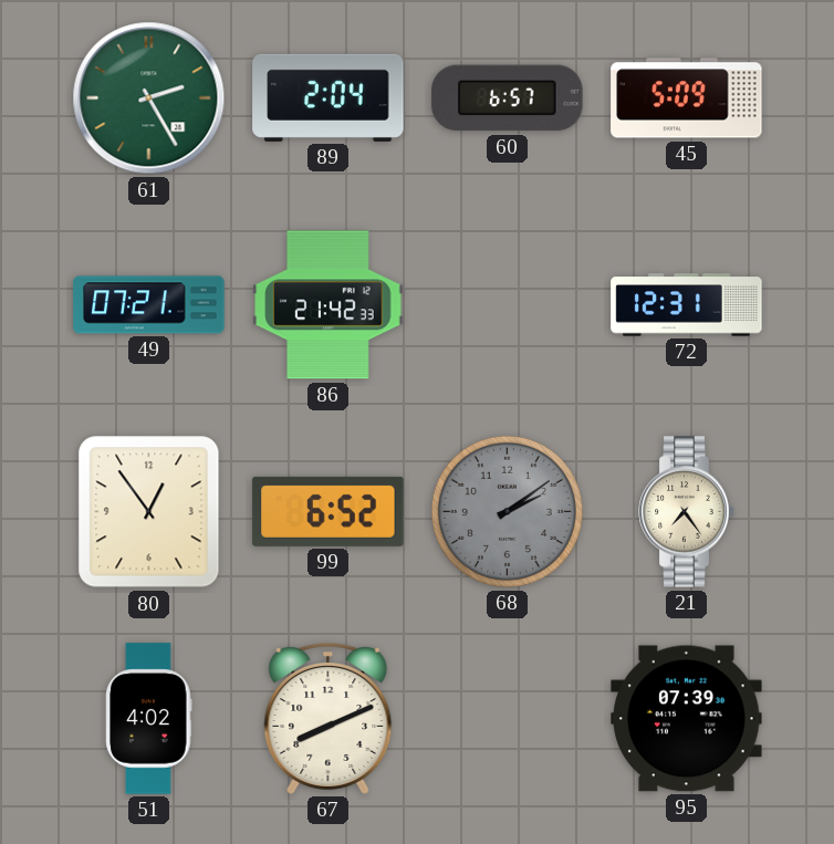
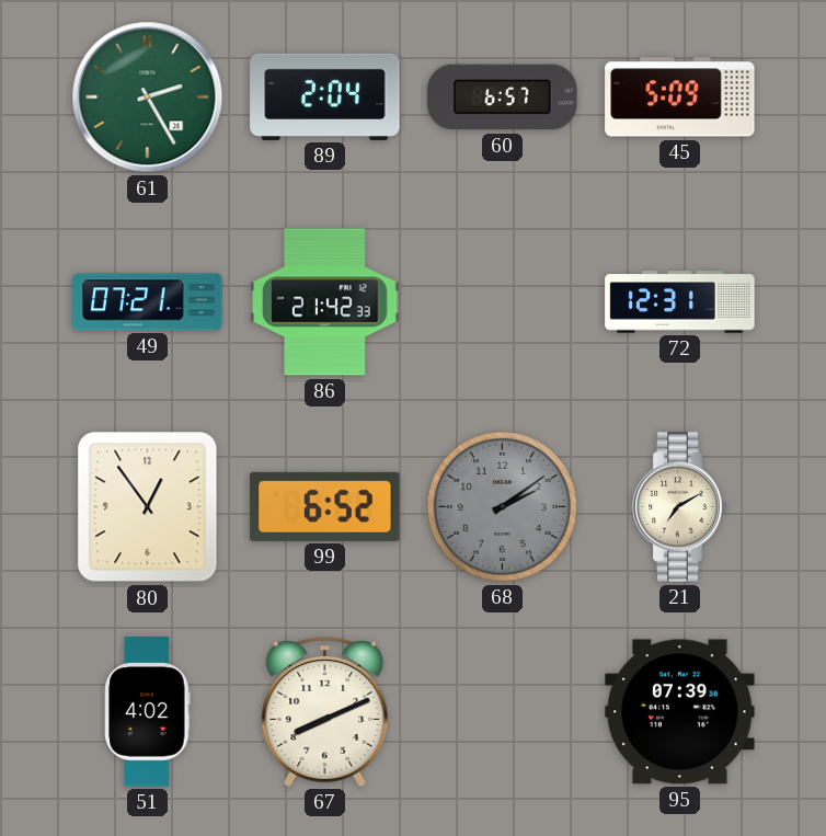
21: 7:24 -> 7:10 (680, 507)
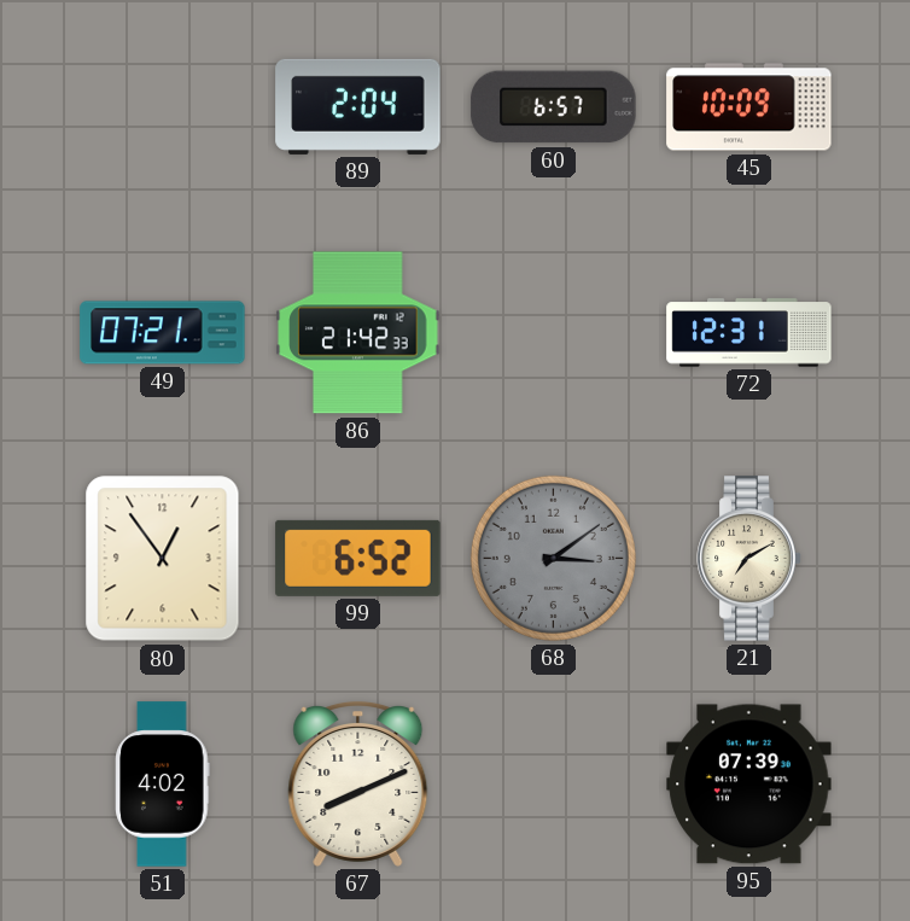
61: 2:25 -> none (148, 98)
45: 5:09 -> 10:09 (749, 107)
68: 2:09 -> 3:09 (553, 558)
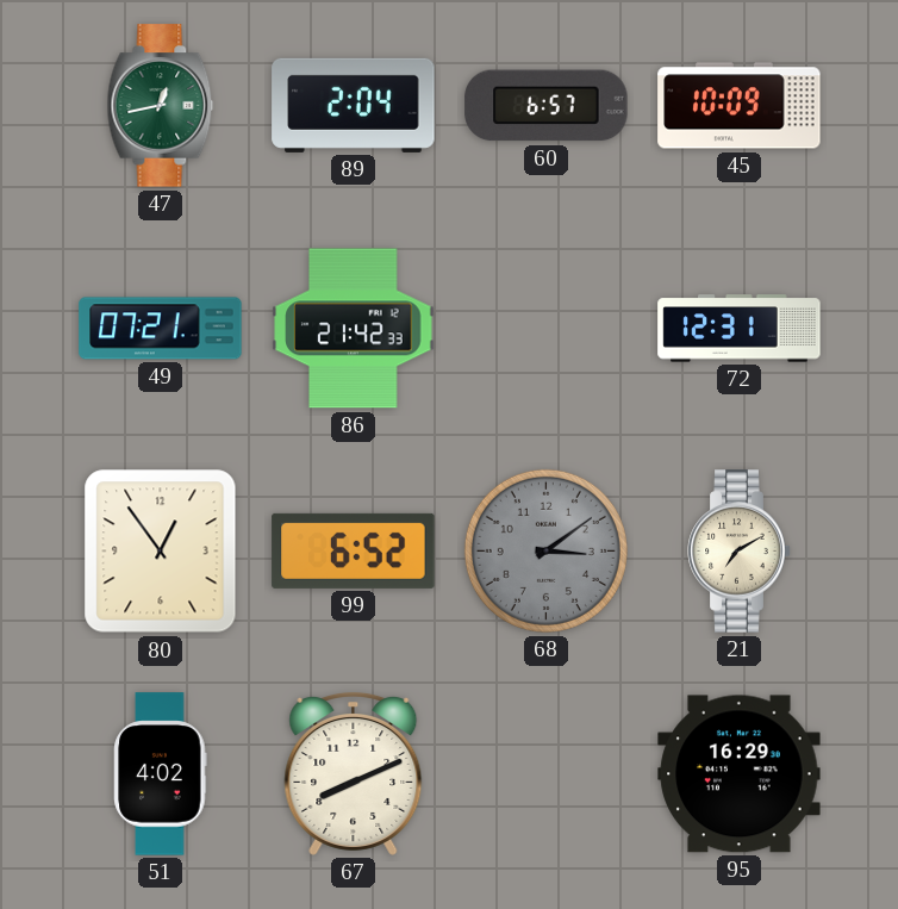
47: none -> 12:43 (161, 106)
95: 07:39 -> 16:29 (740, 774)
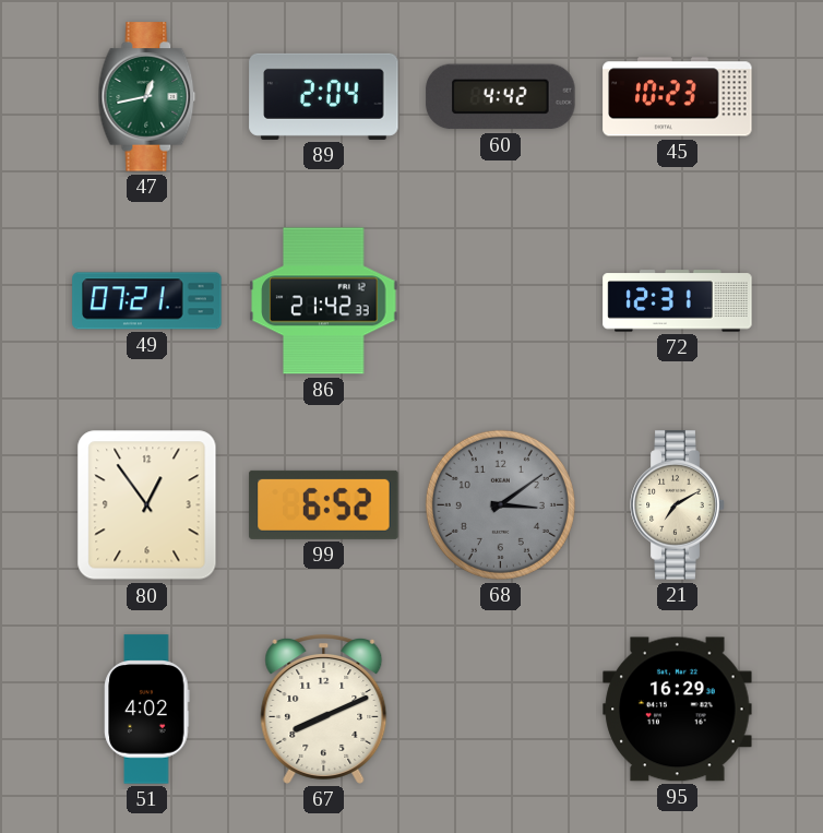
60: 6:57 -> 4:42 (501, 97)
45: 10:09 -> 10:23 (678, 97)
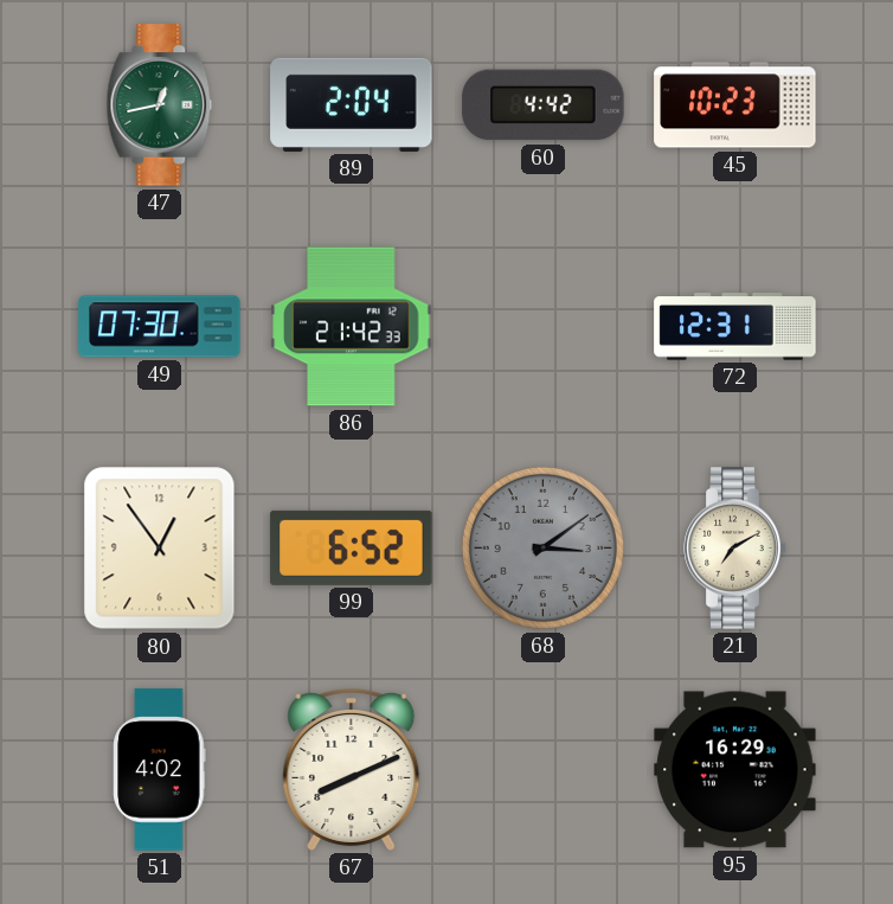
49: 07:21 -> 07:30 (160, 327)
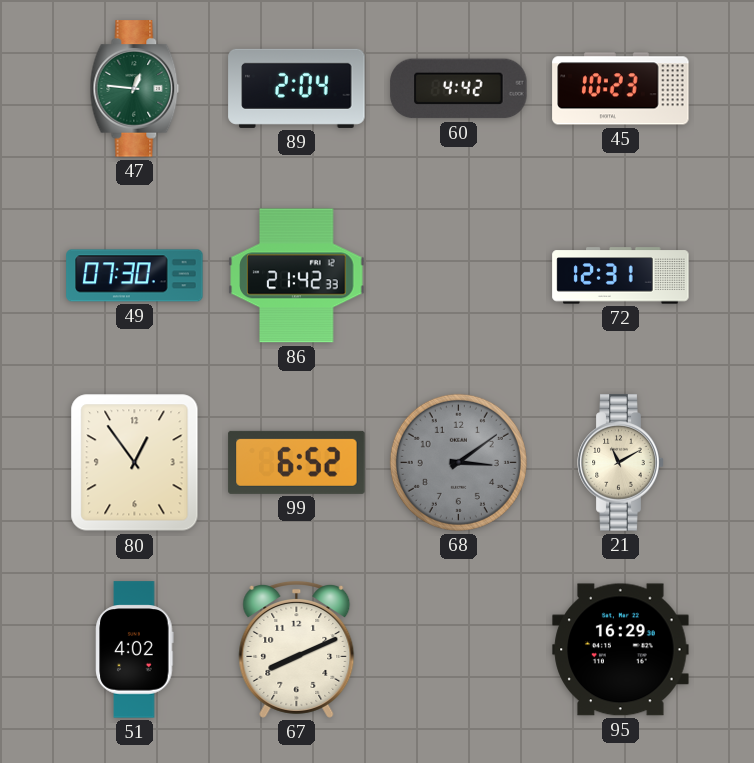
47: 12:43 -> 12:46 (135, 89)
21: 7:10 -> 11:10 (621, 463)
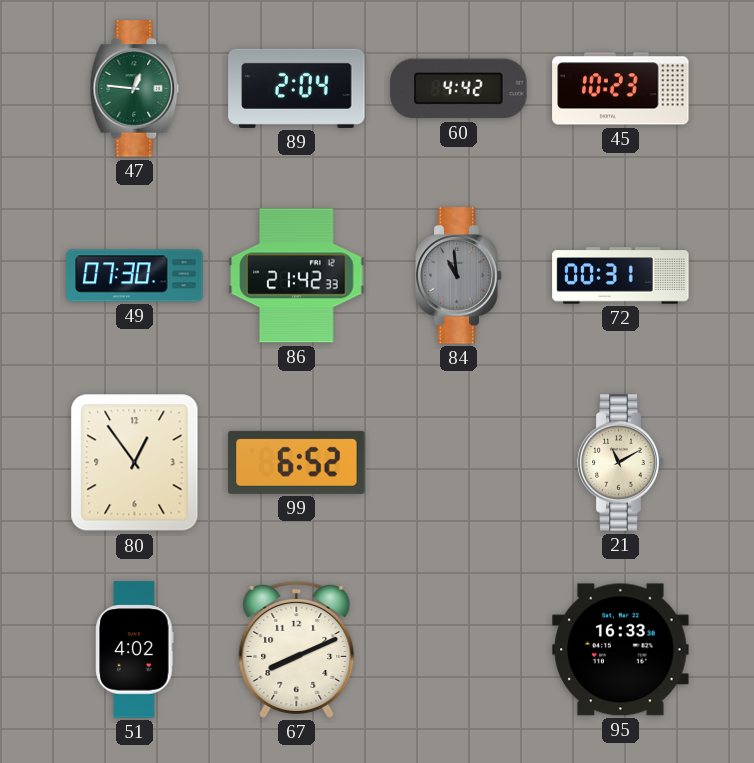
84: none -> 10:59 (459, 276)
72: 12:31 -> 00:31 (621, 276)
68: 3:09 -> none (458, 462)
95: 16:29 -> 16:33 (621, 650)
